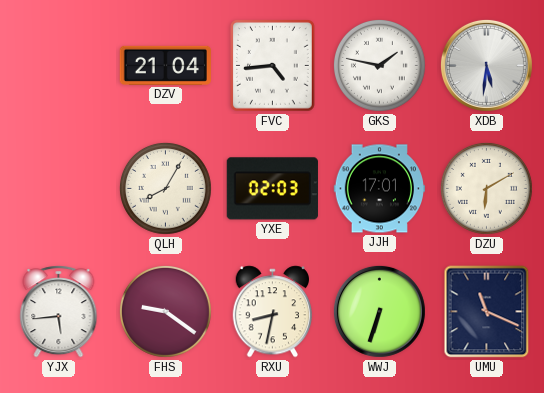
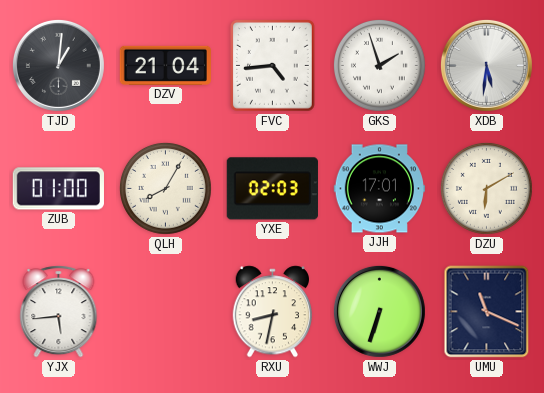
TJD: none -> 1:01 (58, 65)
GKS: 1:47 -> 1:57 (379, 65)
ZUB: none -> 01:00 (58, 189)
FHS: 9:21 -> none (165, 311)
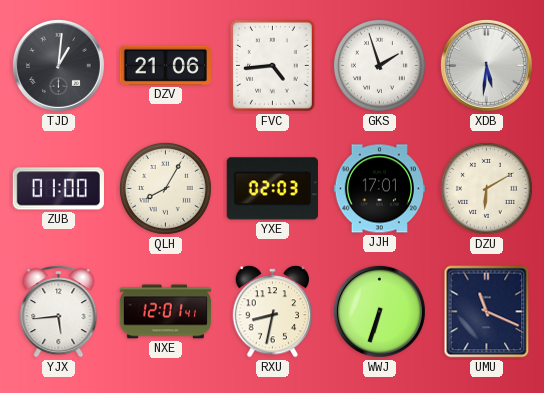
DZV: 21:04 -> 21:06 (165, 65)
NXE: none -> 12:01 (166, 312)
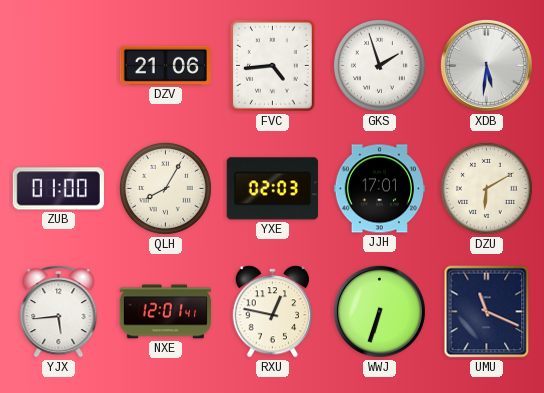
TJD: 1:01 -> none (58, 65)
RXU: 8:32 -> 12:47 (273, 312)
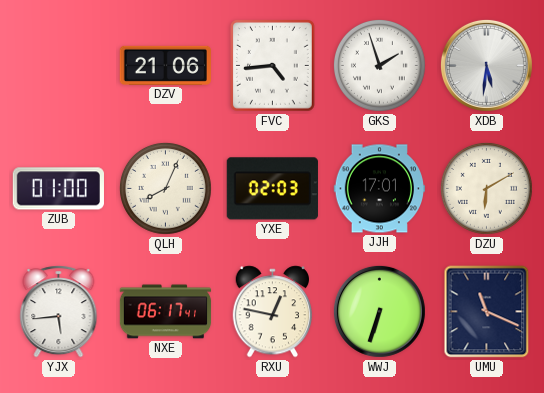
QLH: 8:05 -> 8:04 (165, 188)
NXE: 12:01 -> 06:17 (166, 312)
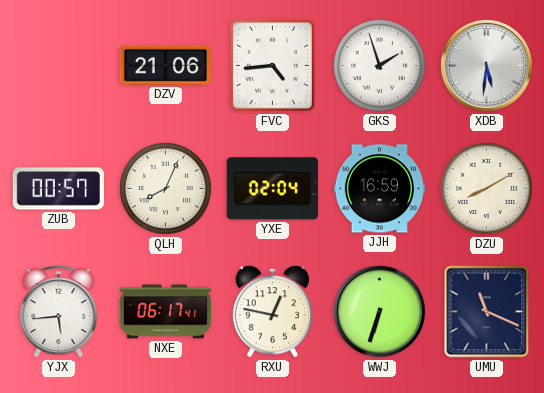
ZUB: 01:00 -> 00:57 (58, 189)
YXE: 02:03 -> 02:04 (272, 189)
JJH: 17:01 -> 16:59 (379, 189)
DZU: 6:10 -> 8:10 (486, 188)
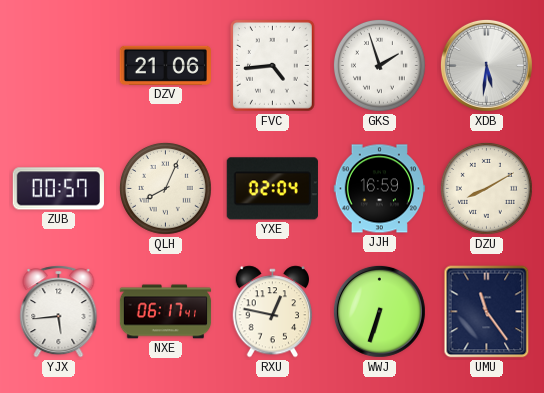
UMU: 11:19 -> 11:24 (487, 312)
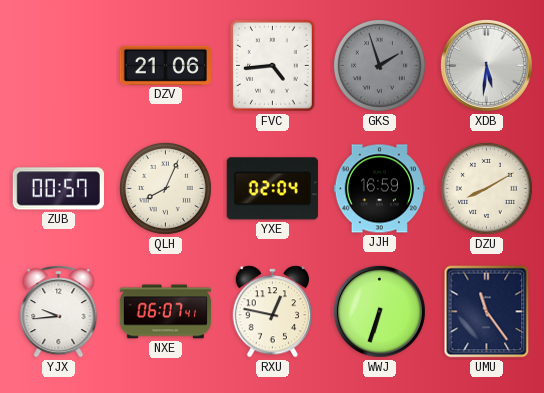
GKS dial: white -> grey (379, 65)
YJX: 5:44 -> 9:44 (59, 312)
NXE: 06:17 -> 06:07 (166, 312)
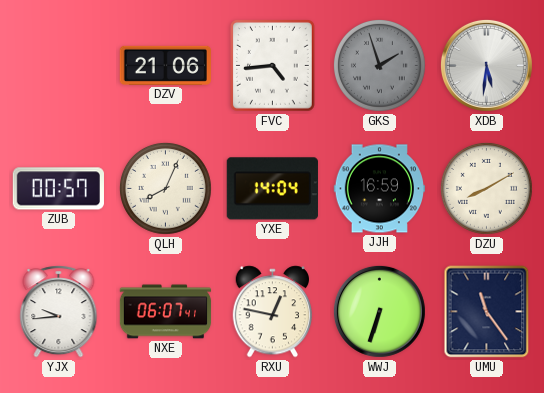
YXE: 02:04 -> 14:04 (272, 189)
